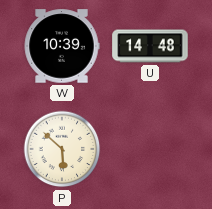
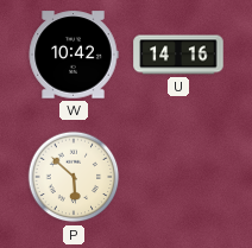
W: 10:39 -> 10:42 (74, 55)
U: 14:48 -> 14:16 (178, 55)
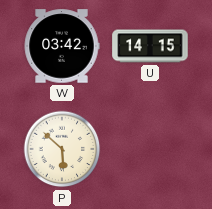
W: 10:42 -> 03:42 (62, 46)
U: 14:16 -> 14:15 (150, 46)
